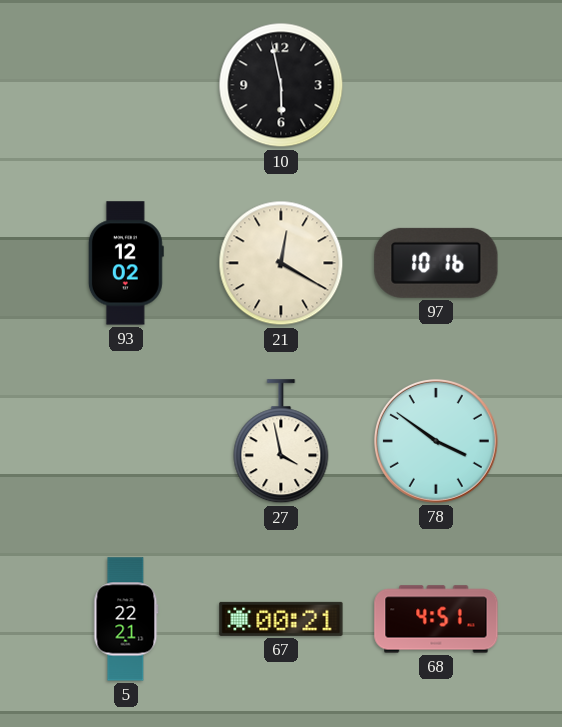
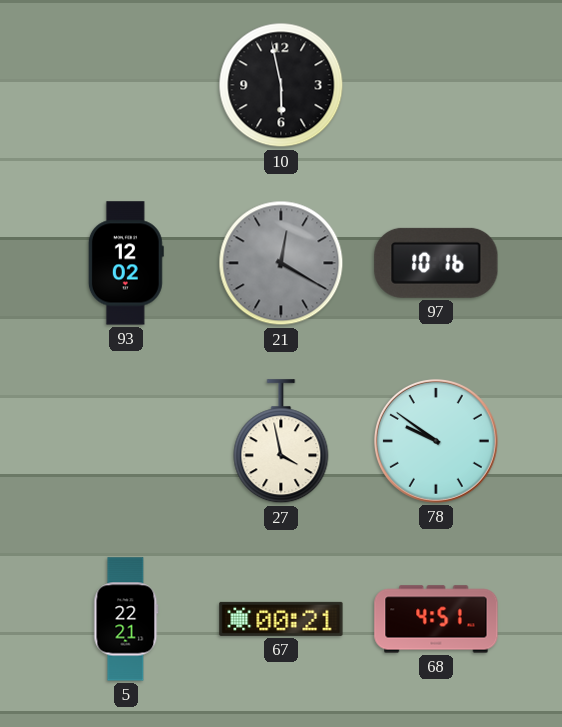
21 dial: cream -> grey (281, 263)
78: 3:51 -> 9:51 (436, 441)
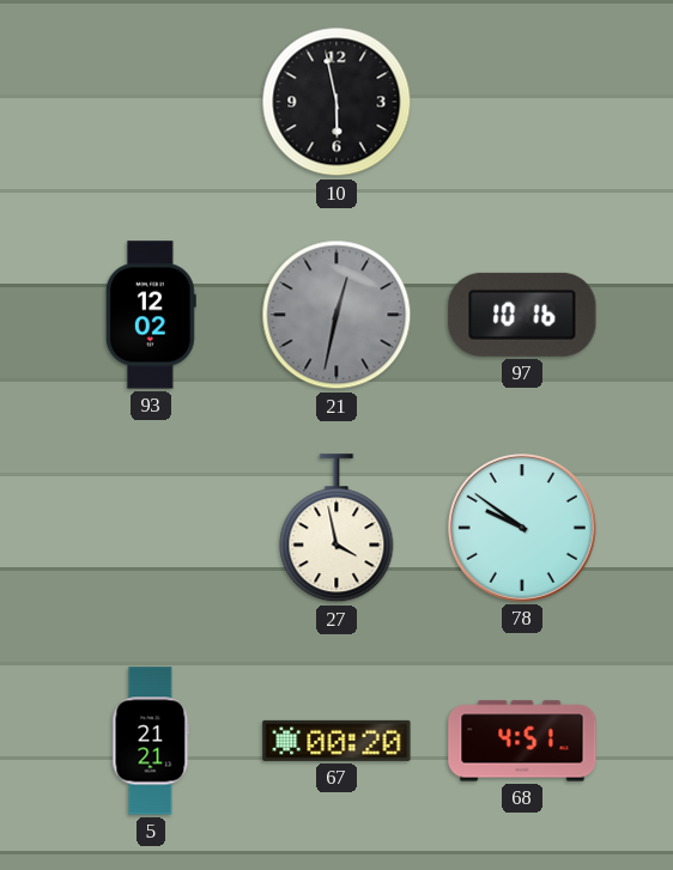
21: 12:20 -> 12:32 (336, 315)
5: 22:21 -> 21:21 (151, 741)
67: 00:21 -> 00:20 (336, 741)
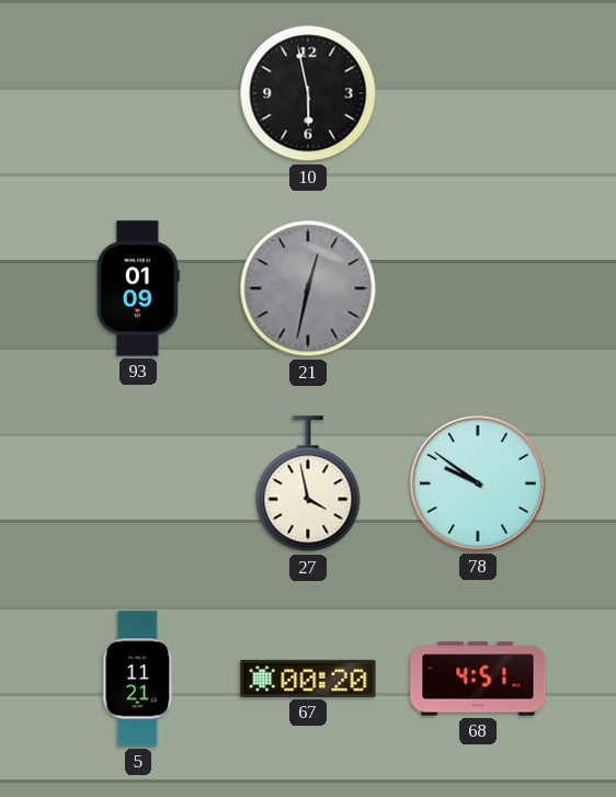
93: 12:02 -> 01:09 (138, 288)
97: 10:16 -> none (522, 315)
5: 21:21 -> 11:21 (138, 679)
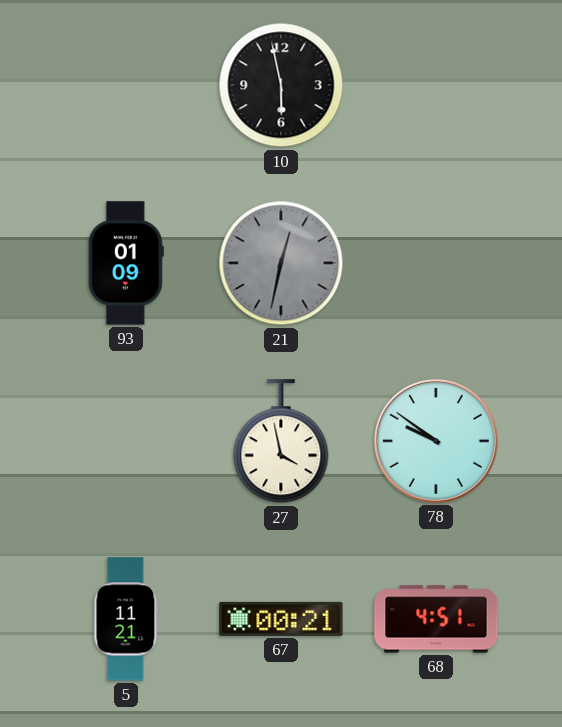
67: 00:20 -> 00:21 (281, 619)
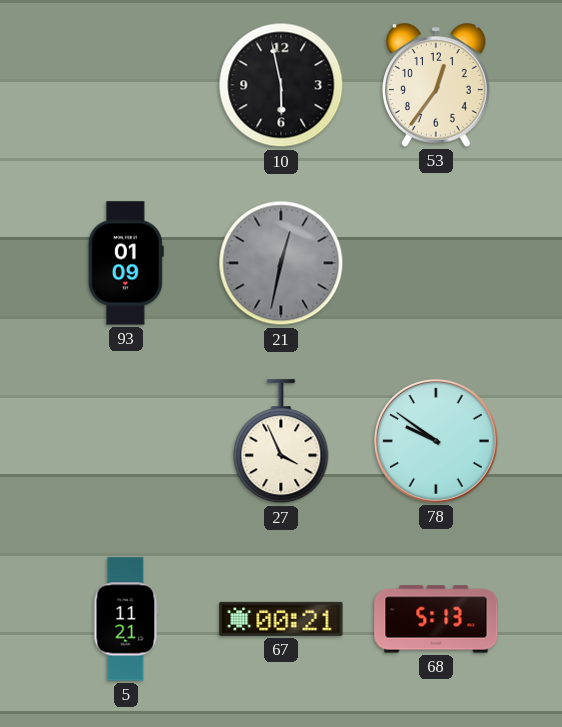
53: none -> 12:36 (437, 85)
27: 3:58 -> 3:56 (281, 442)
68: 4:51 -> 5:13 (436, 619)
